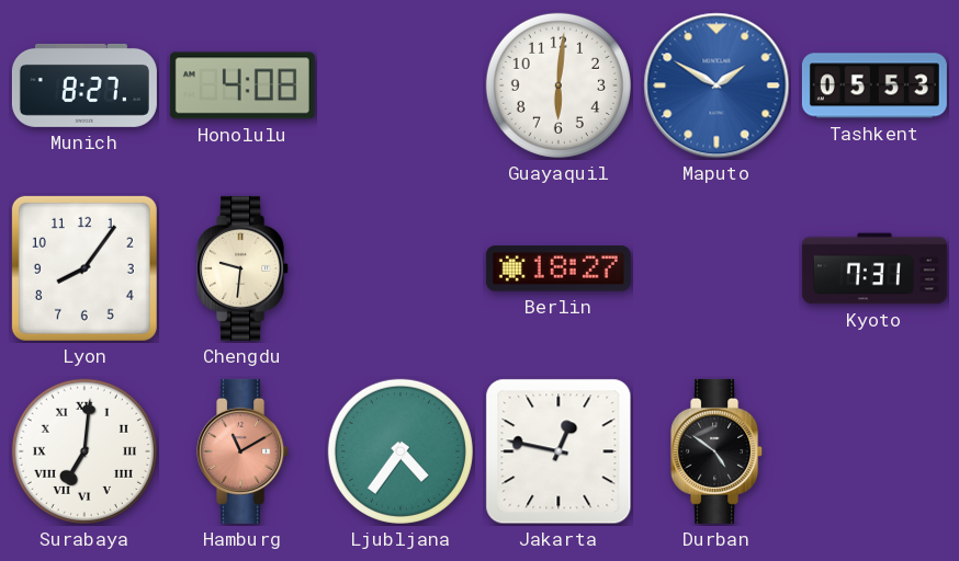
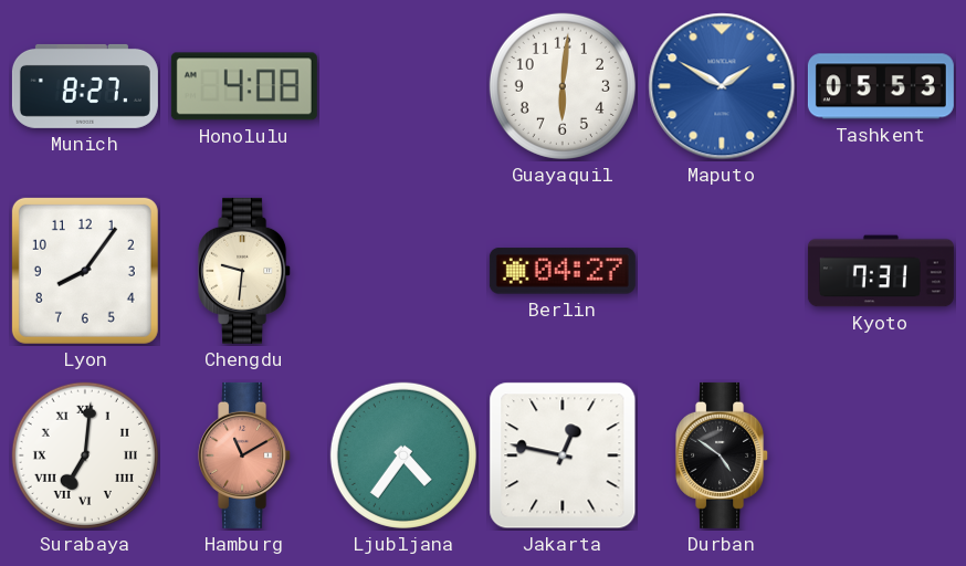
Berlin: 18:27 -> 04:27 (563, 271)
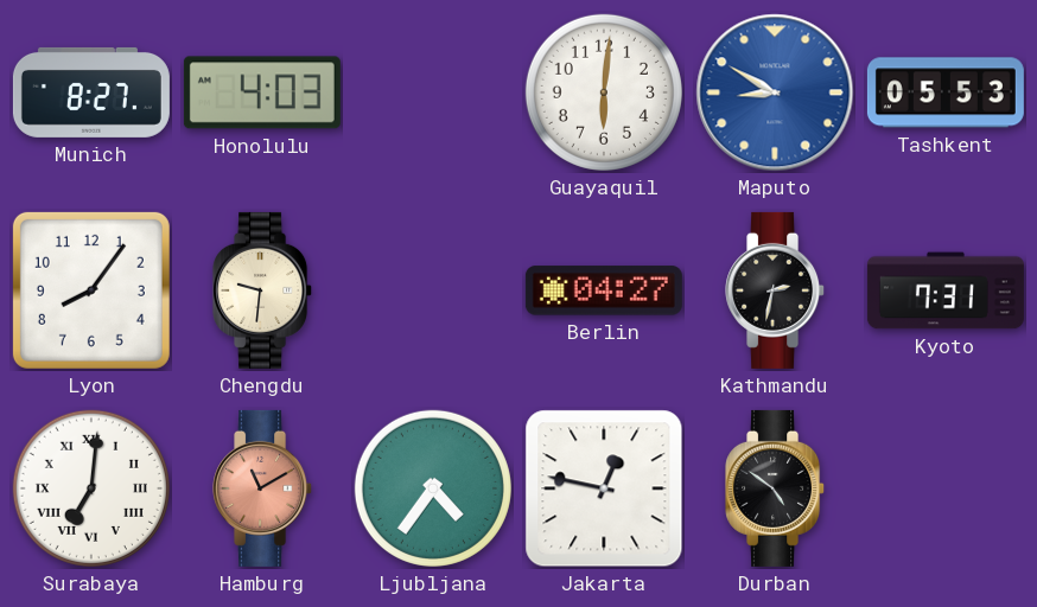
Honolulu: 4:08 -> 4:03 (262, 92)
Maputo: 1:50 -> 8:50 (775, 92)
Kathmandu: none -> 2:32 (776, 290)
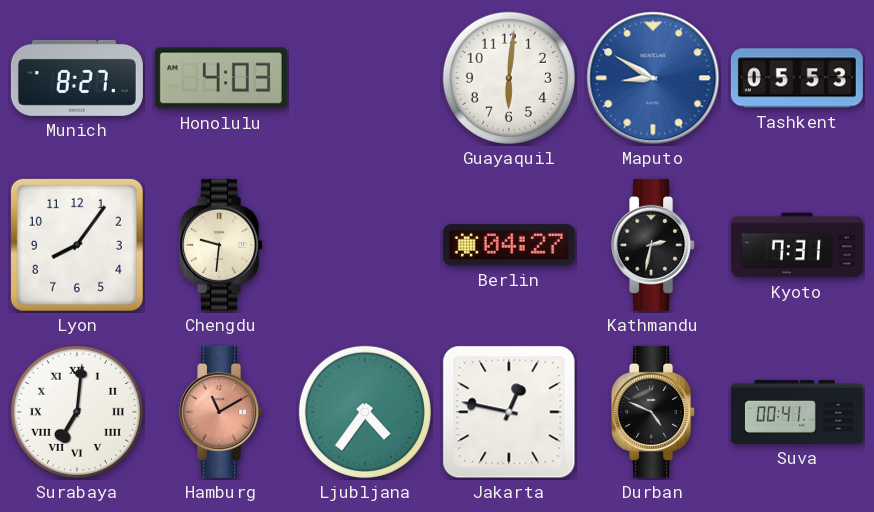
Durban: 4:51 -> 4:49 (654, 412)
Suva: none -> 00:41 (797, 412)
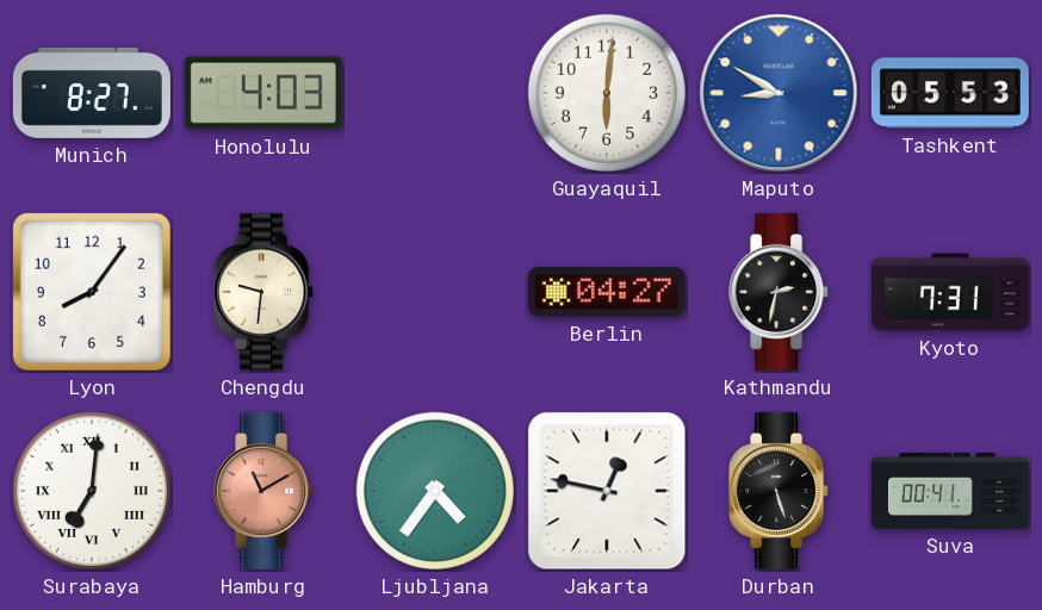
Durban: 4:49 -> 5:27 (780, 491)
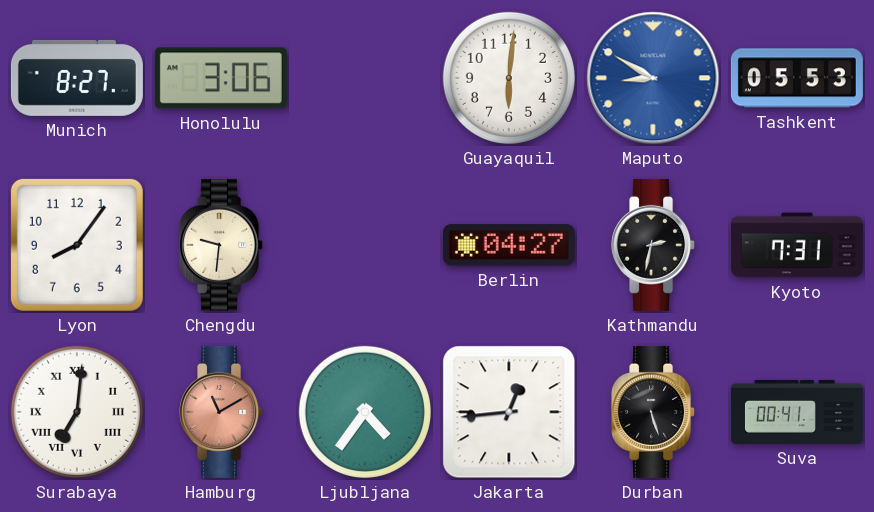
Honolulu: 4:03 -> 3:06 (221, 78)
Jakarta: 12:47 -> 12:44 (509, 412)
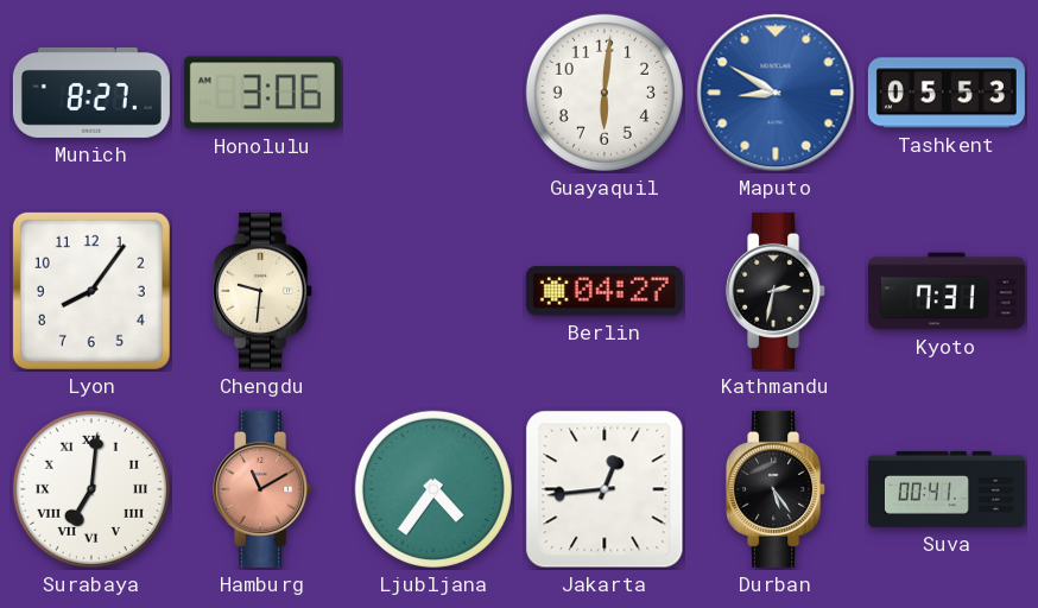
Durban: 5:27 -> 5:24 (777, 489)
